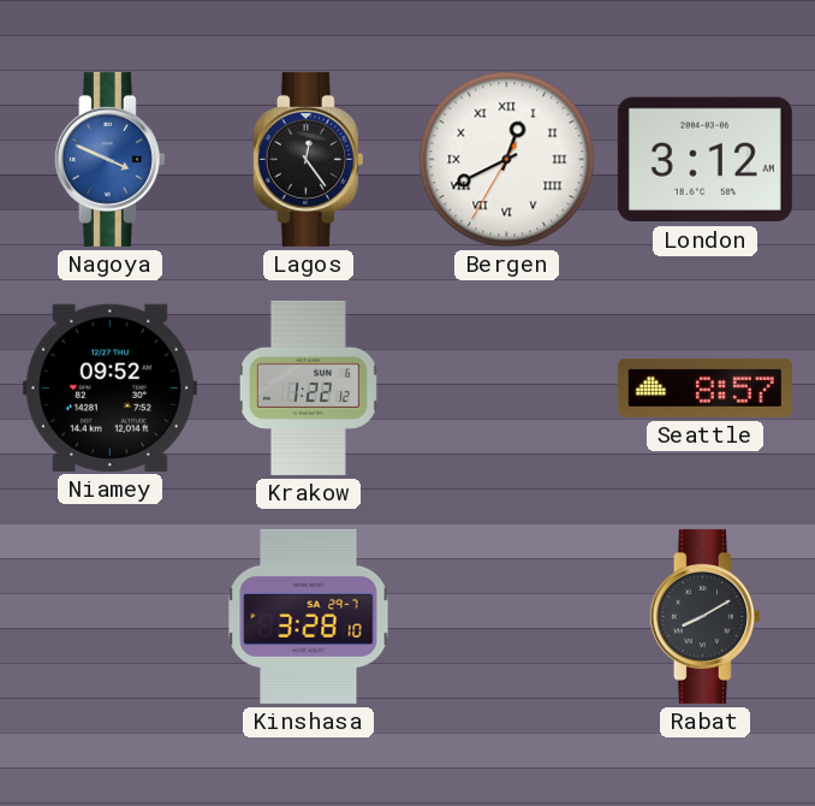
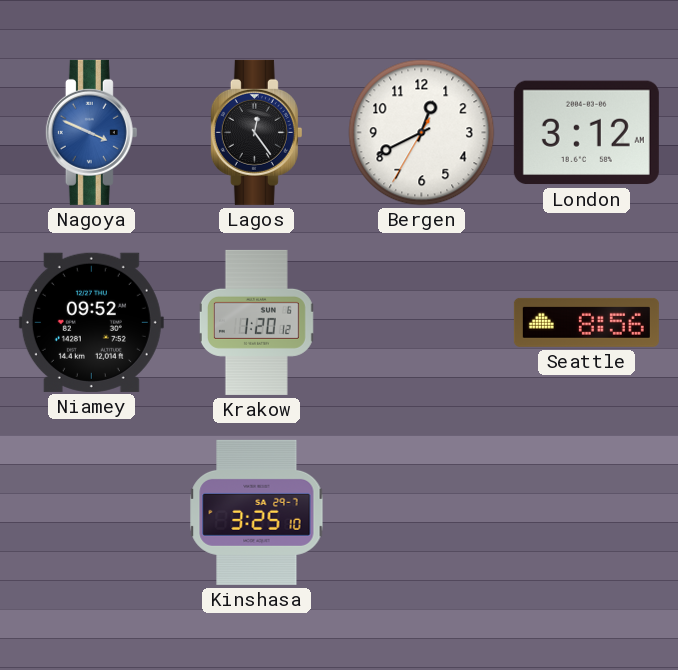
Bergen numerals: Roman -> Arabic (422, 133)
Krakow: 1:22 -> 1:20 (256, 322)
Seattle: 8:57 -> 8:56 (586, 322)
Kinshasa: 3:28 -> 3:25 (257, 512)
Rabat: 8:10 -> none (704, 616)
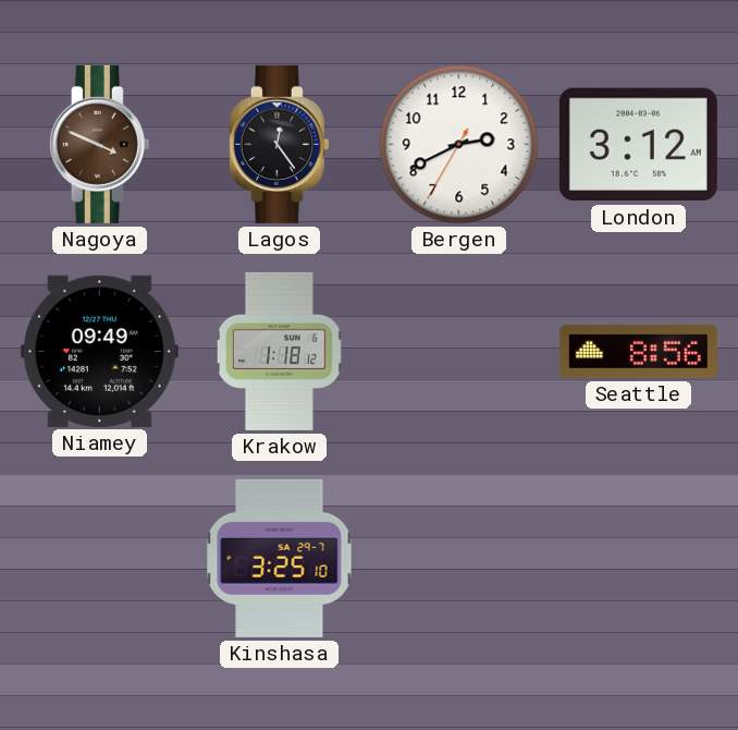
Nagoya dial: blue -> brown (99, 144)
Bergen: 12:40 -> 2:40 (459, 145)
Niamey: 09:52 -> 09:49 (99, 351)
Krakow: 1:20 -> 1:18 (279, 351)
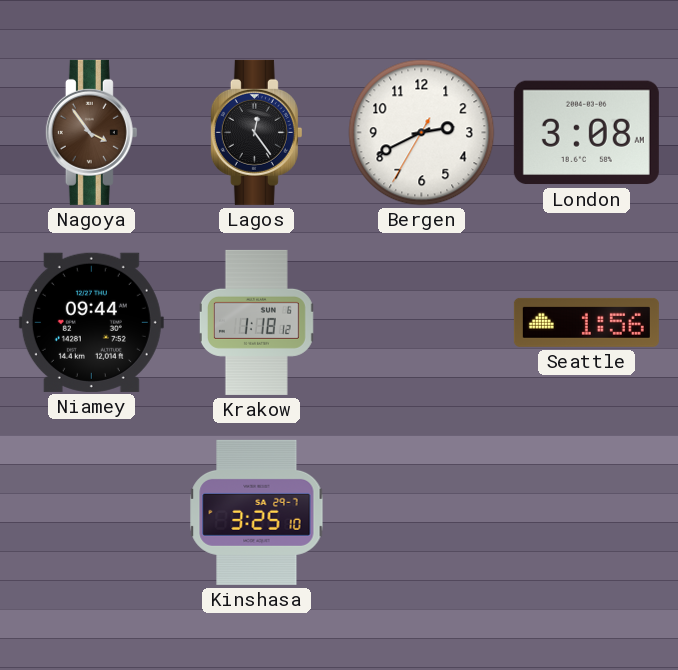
Nagoya: 3:49 -> 3:54 (91, 132)
London: 3:12 -> 3:08 (586, 133)
Niamey: 09:49 -> 09:44 (91, 322)
Seattle: 8:56 -> 1:56 (586, 322)
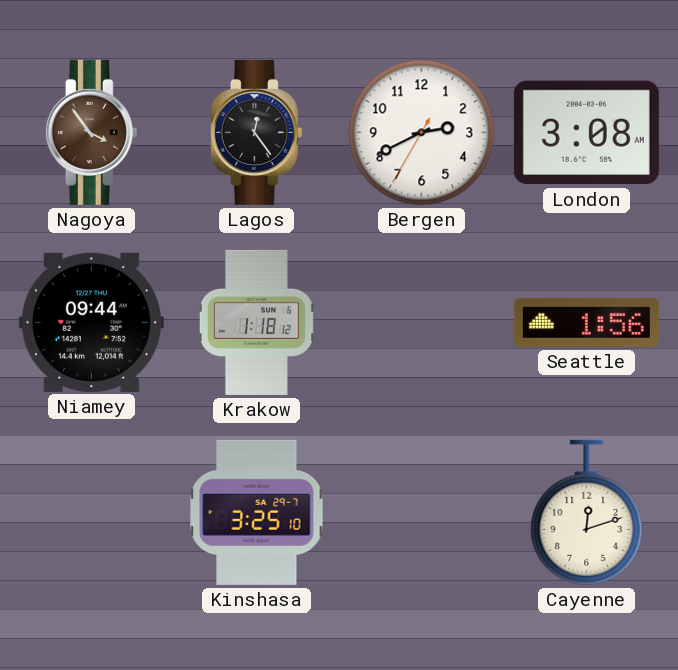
Cayenne: none -> 12:12 (587, 512)
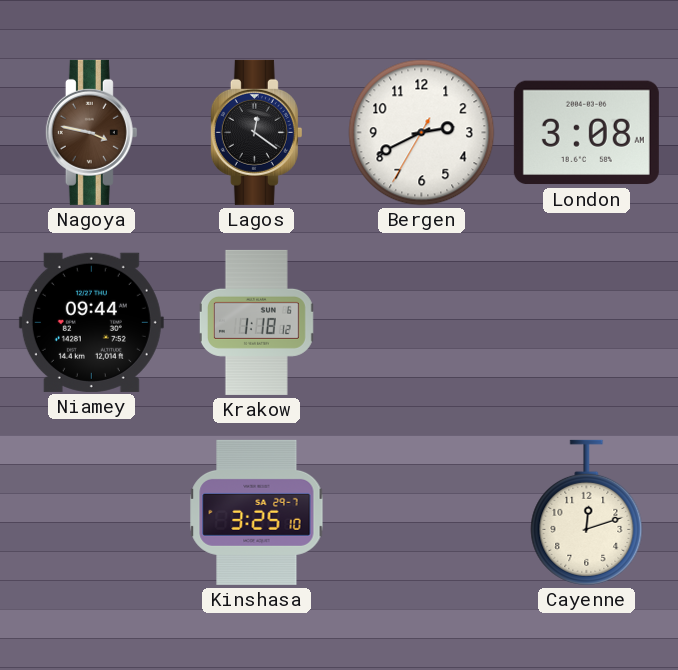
Nagoya: 3:54 -> 3:47 (91, 132)
Lagos: 12:24 -> 12:21 (256, 132)
Seattle: 1:56 -> none (586, 322)
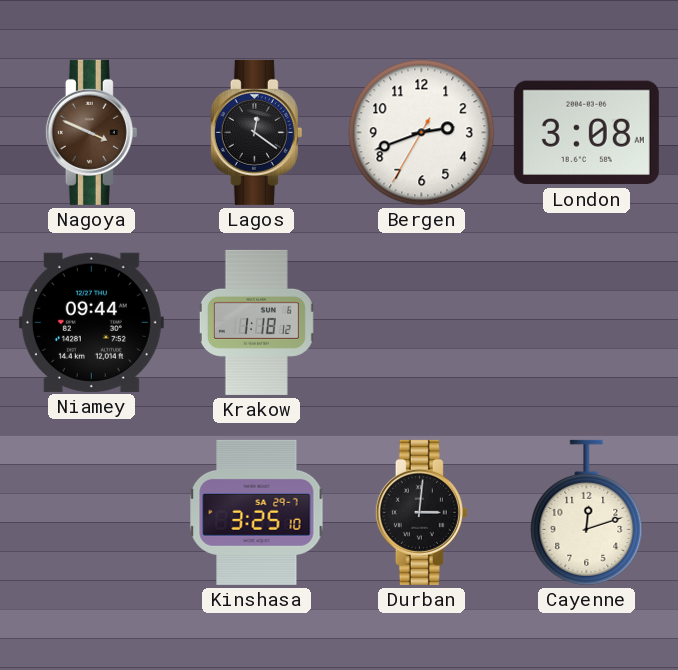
Nagoya: 3:47 -> 3:49 (91, 132)
Bergen: 2:40 -> 2:41 (422, 133)
Durban: none -> 3:01 (421, 512)
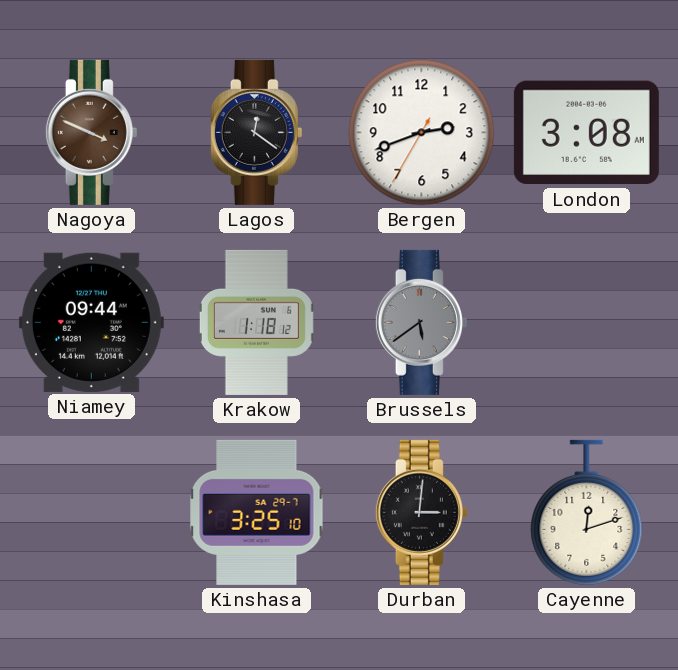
Brussels: none -> 5:39 (421, 322)
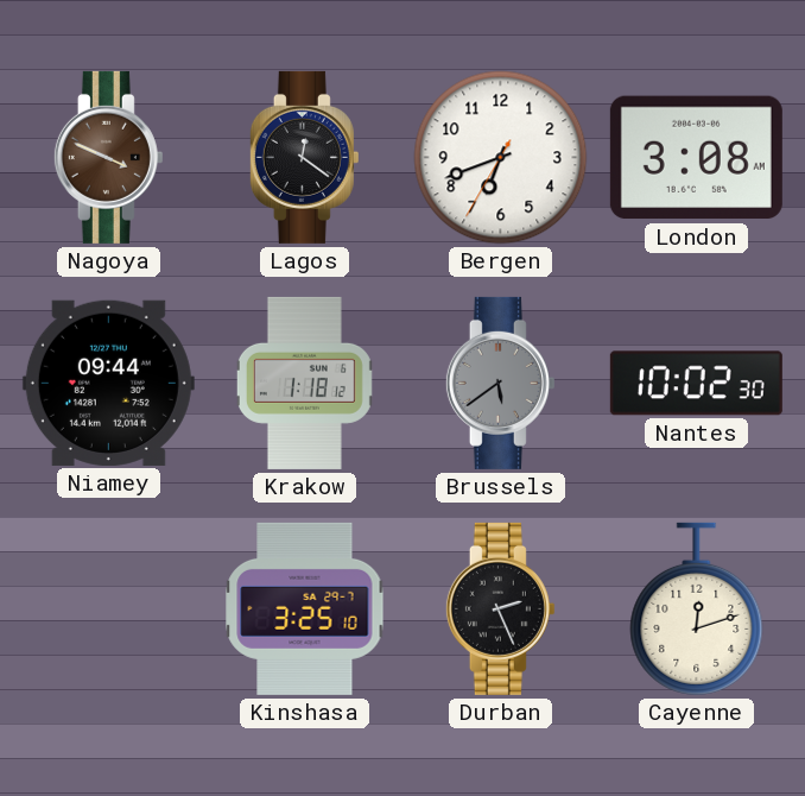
Bergen: 2:41 -> 6:41 (501, 158)
Nantes: none -> 10:02 (696, 384)
Durban: 3:01 -> 2:26 (500, 608)
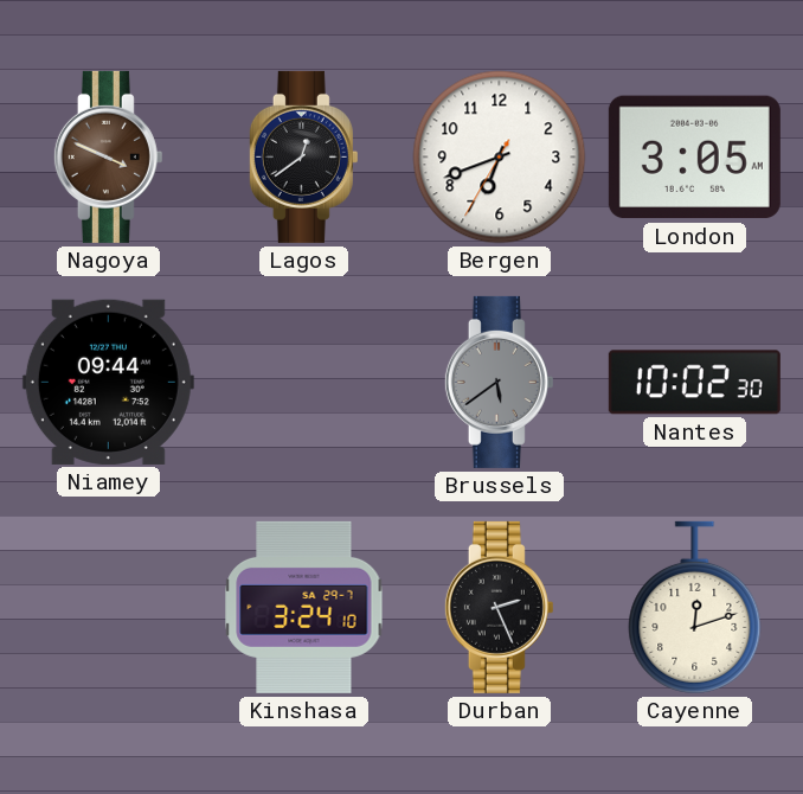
Lagos: 12:21 -> 12:39 (303, 156)
London: 3:08 -> 3:05 (694, 158)
Krakow: 1:18 -> none (304, 383)
Kinshasa: 3:25 -> 3:24 (304, 607)
